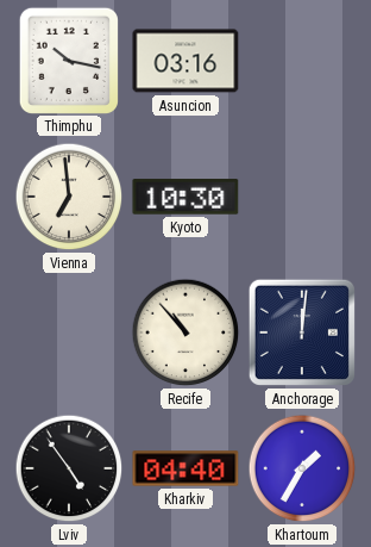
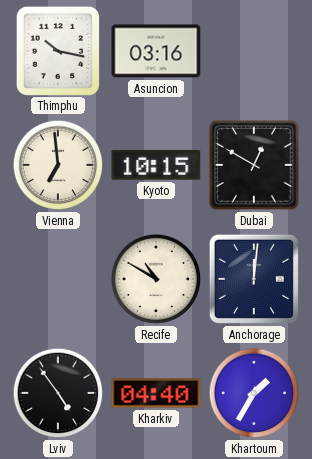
Kyoto: 10:30 -> 10:15 (156, 165)
Dubai: none -> 12:50 (254, 165)
Recife: 10:53 -> 10:50 (156, 279)
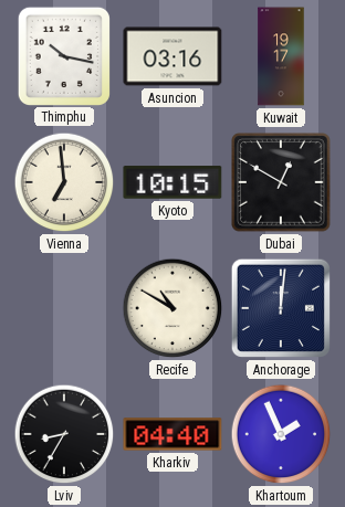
Kuwait: none -> 19:17 (281, 56)
Lviv: 4:54 -> 8:35 (64, 434)
Khartoum: 1:35 -> 1:56 (281, 434)
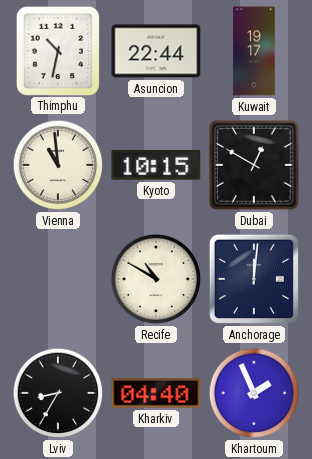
Thimphu: 10:17 -> 10:32 (58, 50)
Asuncion: 03:16 -> 22:44 (156, 51)
Vienna: 6:59 -> 10:59 (58, 165)
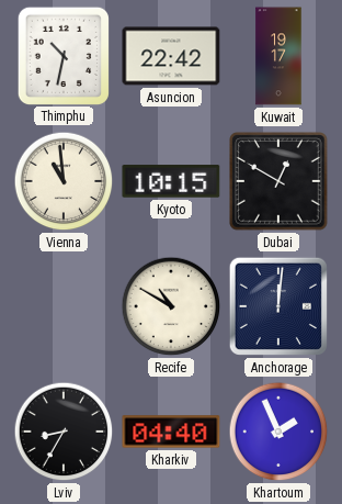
Asuncion: 22:44 -> 22:42 (171, 56)
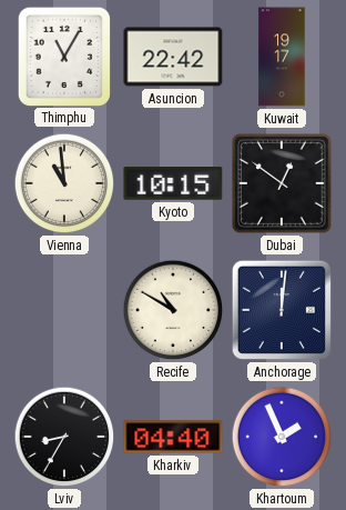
Thimphu: 10:32 -> 11:05 (64, 56)
Dubai: 12:50 -> 12:51 (282, 183)
